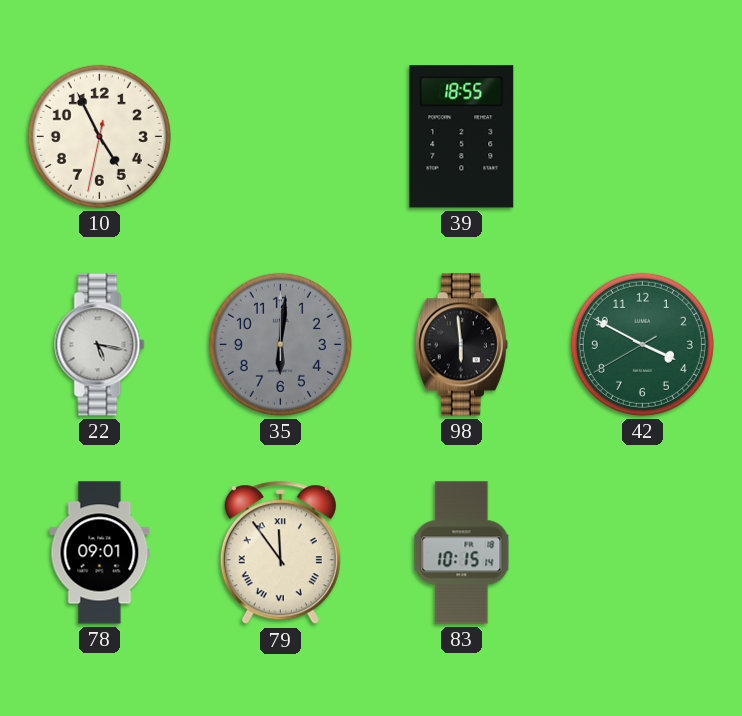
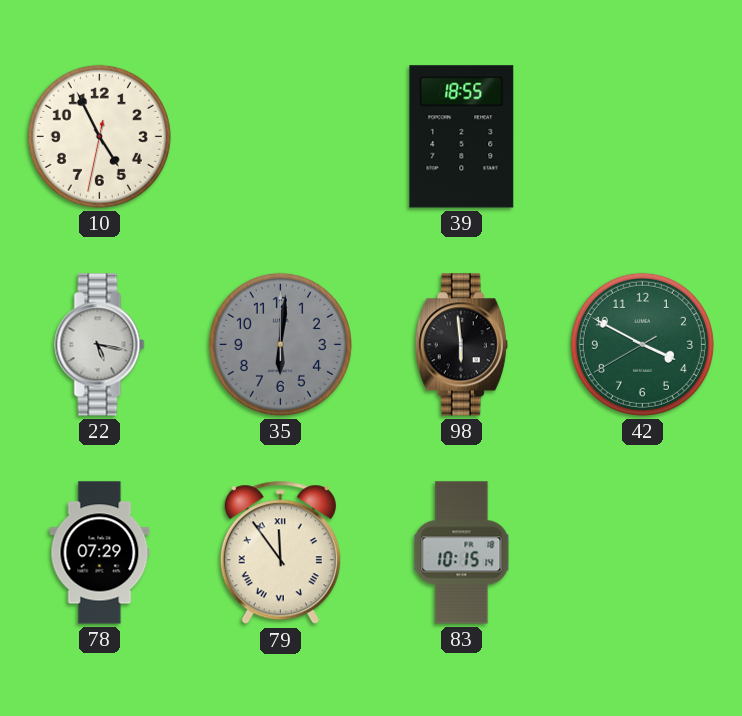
78: 09:01 -> 07:29 (100, 553)
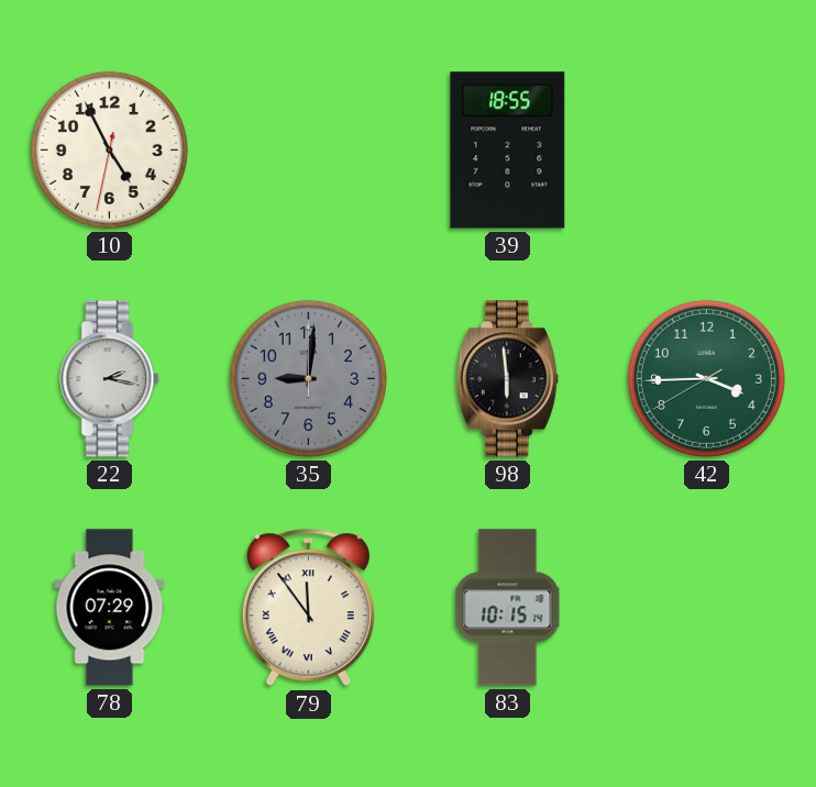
22: 5:17 -> 2:17 (110, 379)
35: 6:01 -> 9:01 (308, 378)
42: 3:49 -> 3:44 (706, 378)
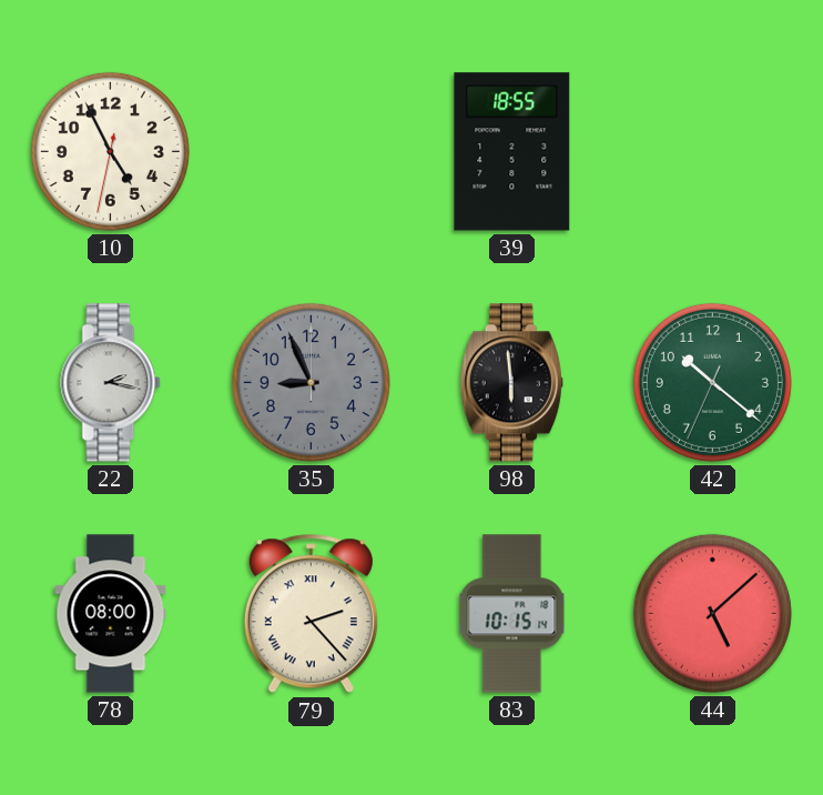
35: 9:01 -> 8:56 (311, 382)
42: 3:44 -> 10:21 (712, 382)
78: 07:29 -> 08:00 (111, 614)
79: 11:54 -> 2:23 (311, 614)
44: none -> 5:08 (712, 613)
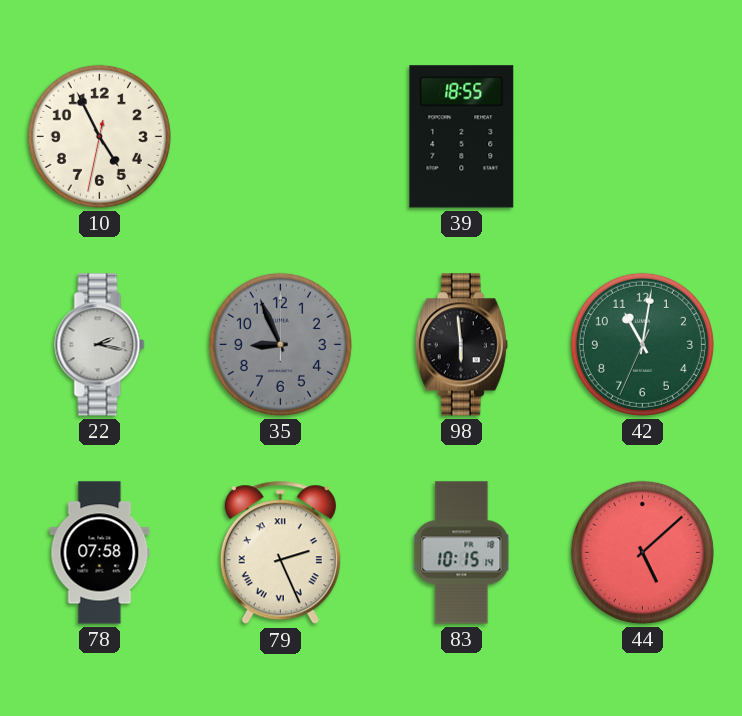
42: 10:21 -> 11:01 (642, 344)
78: 08:00 -> 07:58 (100, 553)
79: 2:23 -> 2:26 (280, 553)
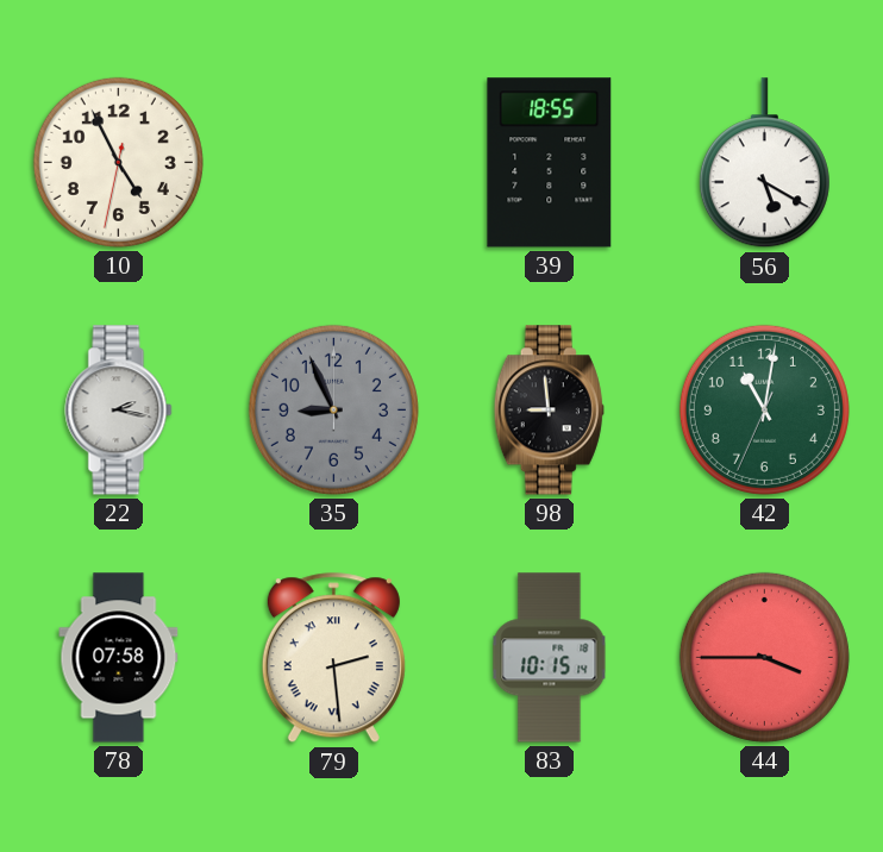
56: none -> 5:20 (764, 163)
98: 5:59 -> 8:59 (549, 411)
79: 2:26 -> 2:29 (333, 658)
44: 5:08 -> 3:45 (764, 657)
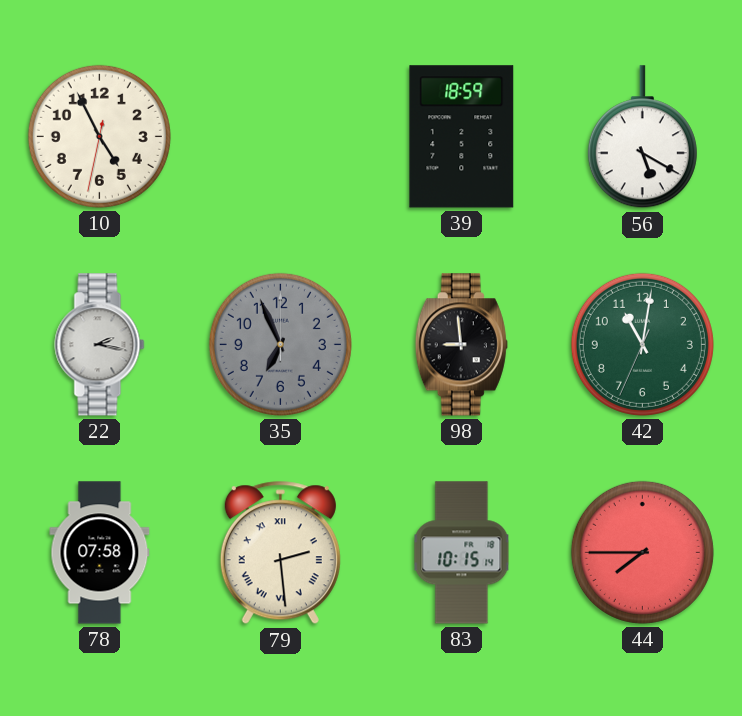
39: 18:55 -> 18:59 (462, 137)
35: 8:56 -> 6:56 (280, 344)
44: 3:45 -> 7:45 (642, 552)
